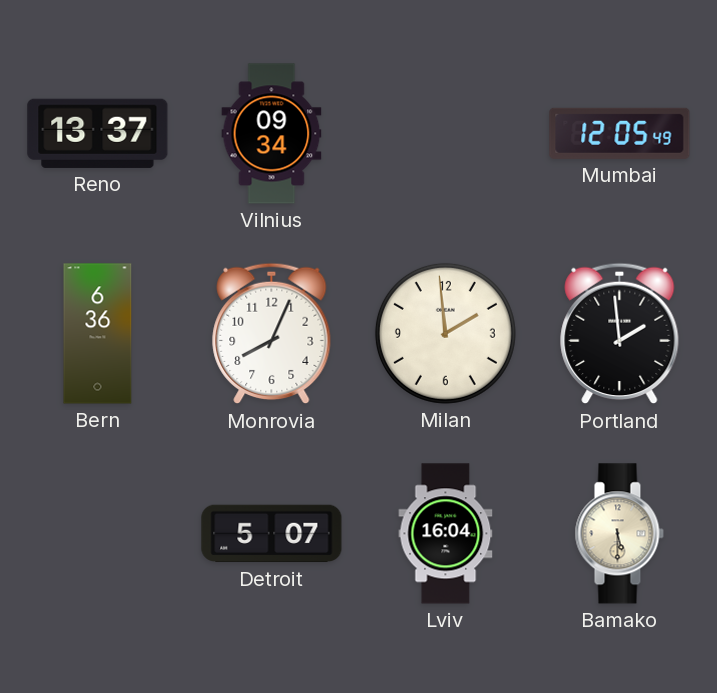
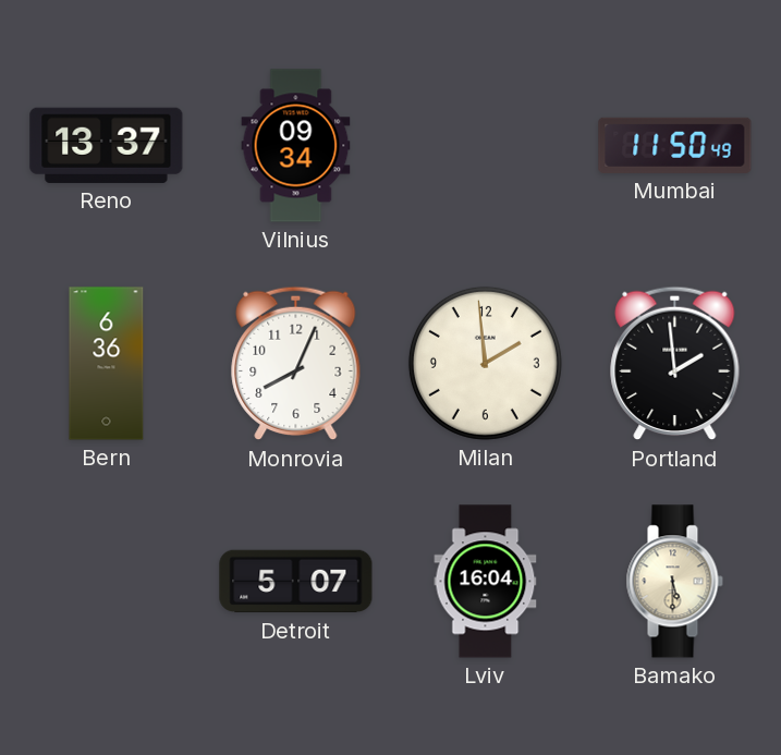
Mumbai: 12:05 -> 11:50 (675, 145)
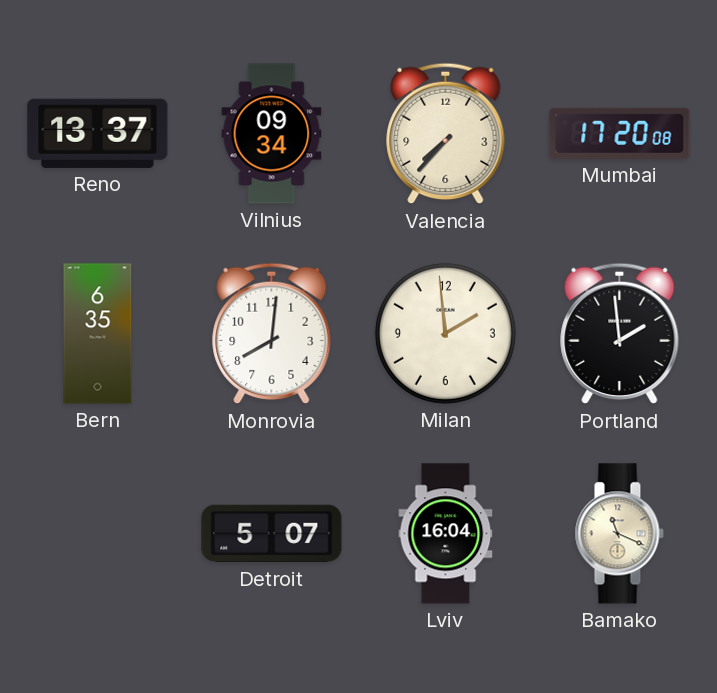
Valencia: none -> 7:37 (446, 134)
Mumbai: 11:50 -> 17:20 (620, 133)
Bern: 6:36 -> 6:35 (98, 334)
Monrovia: 8:04 -> 8:01 (272, 334)
Bamako: 5:30 -> 11:19 (619, 534)
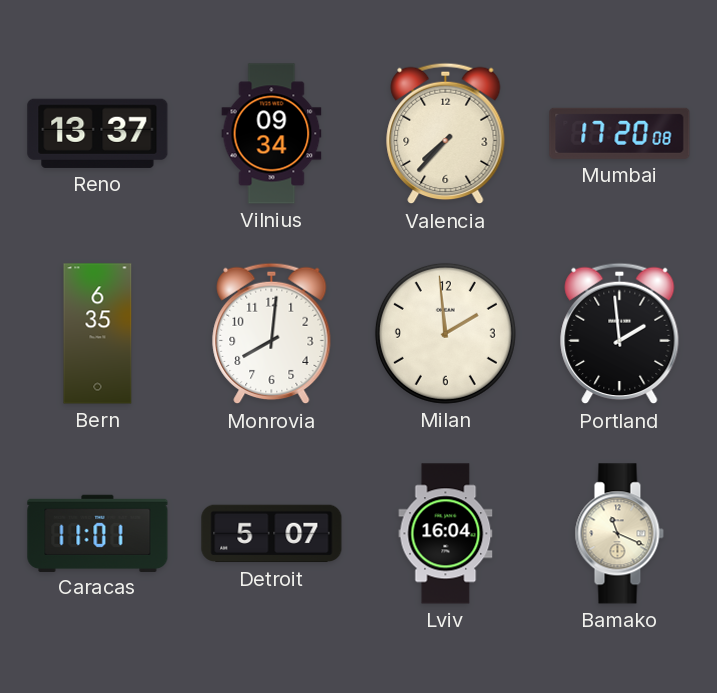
Caracas: none -> 11:01 (98, 533)
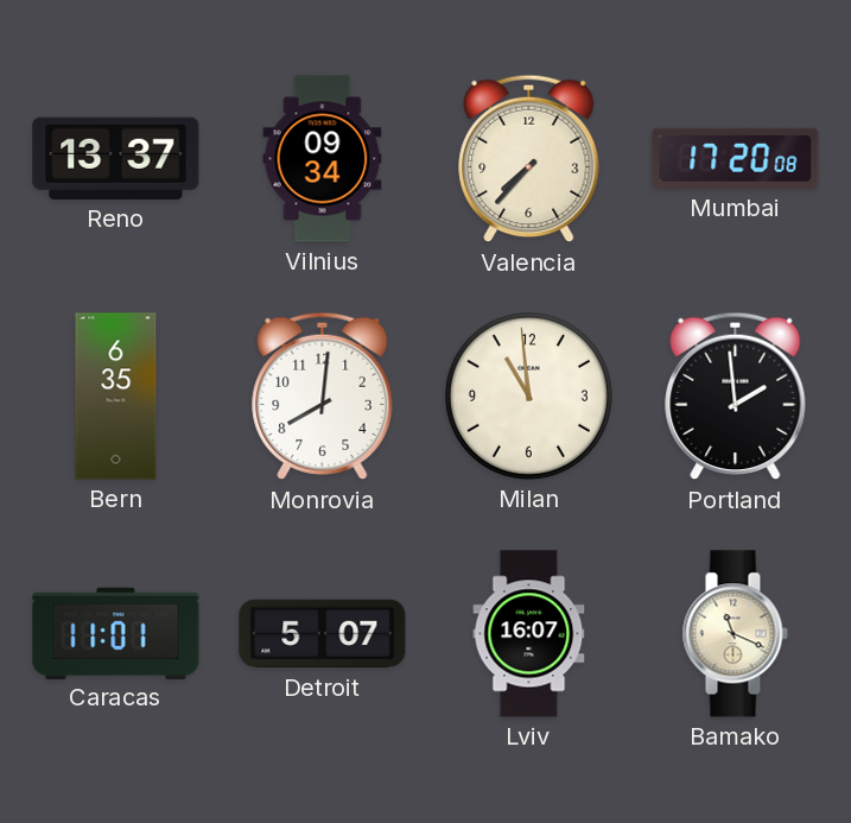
Milan: 1:59 -> 10:59 (528, 395)
Lviv: 16:04 -> 16:07 (529, 634)
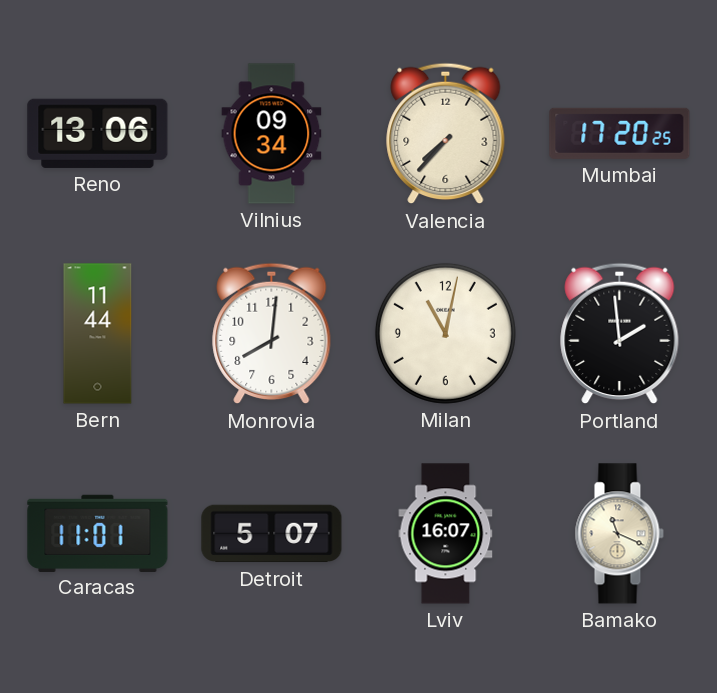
Reno: 13:37 -> 13:06 (98, 133)
Mumbai: 17:20:08 -> 17:20:25 (620, 133)
Bern: 6:35 -> 11:44 (98, 334)
Milan: 10:59 -> 11:02 (445, 333)
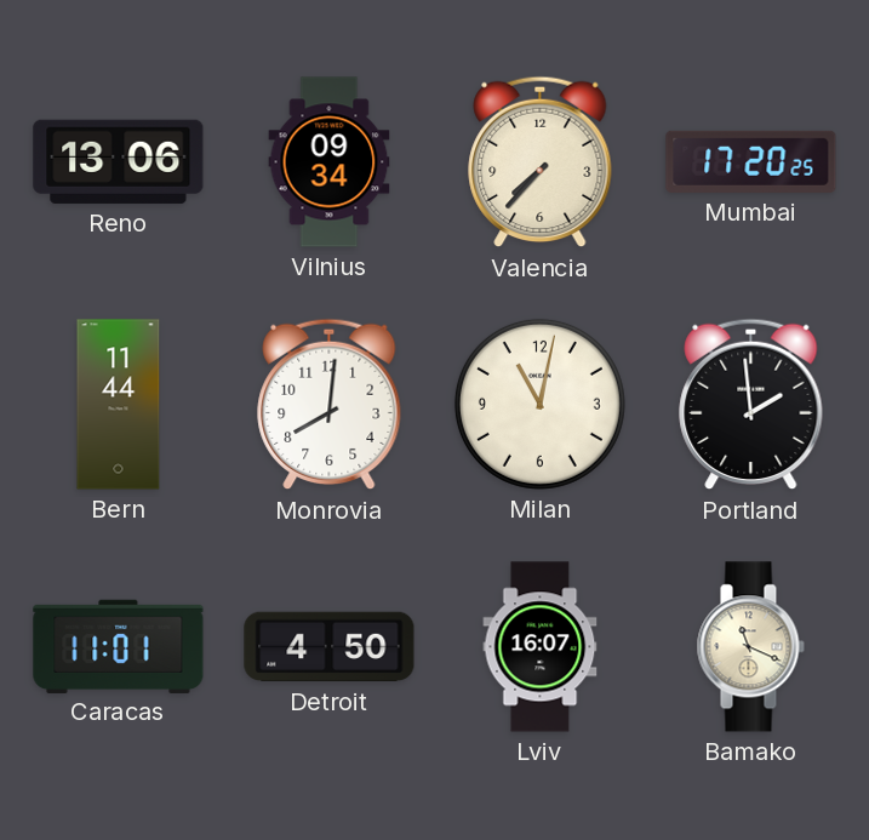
Detroit: 5:07 -> 4:50 (330, 647)
